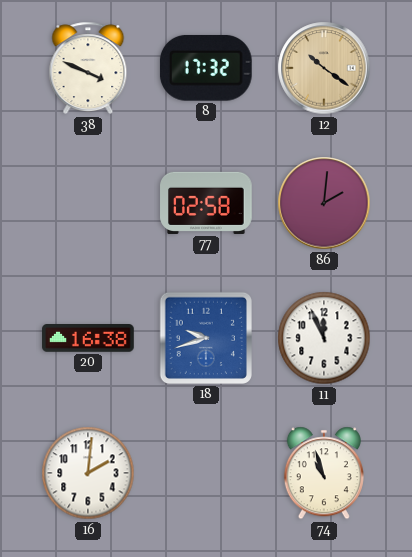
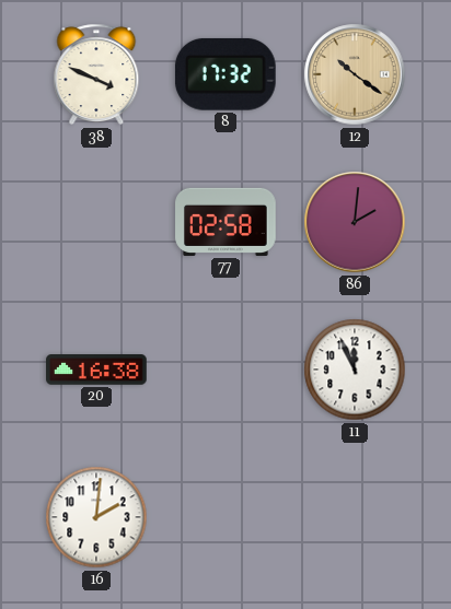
18: 9:42 -> none (206, 338)
74: 10:57 -> none (324, 473)
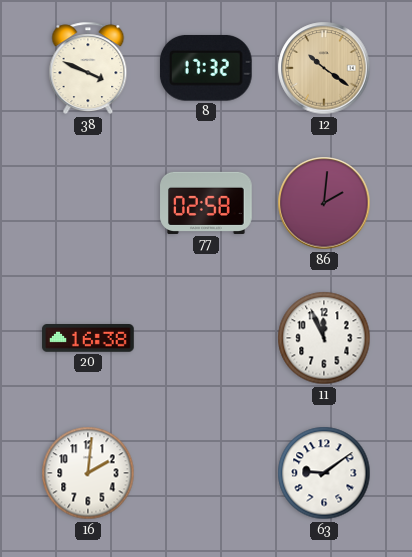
63: none -> 9:09 (324, 473)
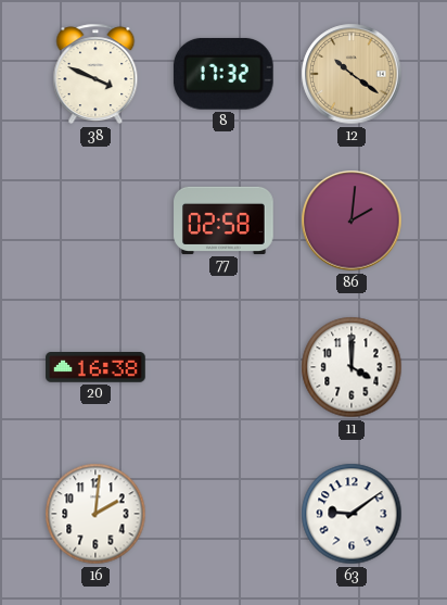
11: 11:56 -> 4:00 (352, 367)
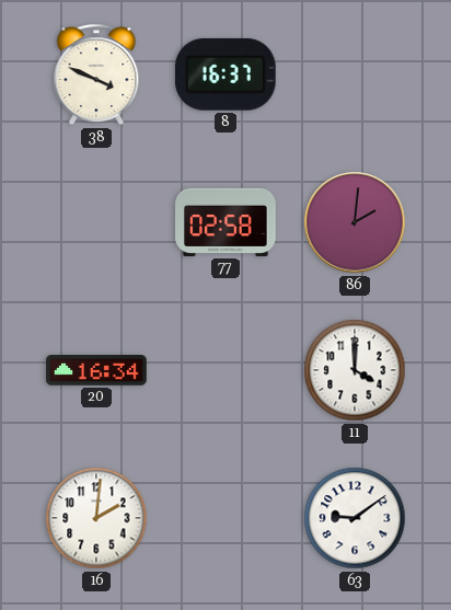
8: 17:32 -> 16:37 (225, 74)
12: 10:21 -> none (352, 74)
20: 16:38 -> 16:34 (96, 371)
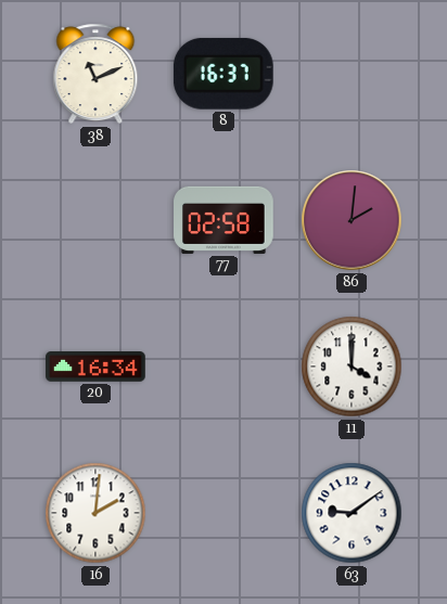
38: 3:49 -> 11:11 (95, 74)
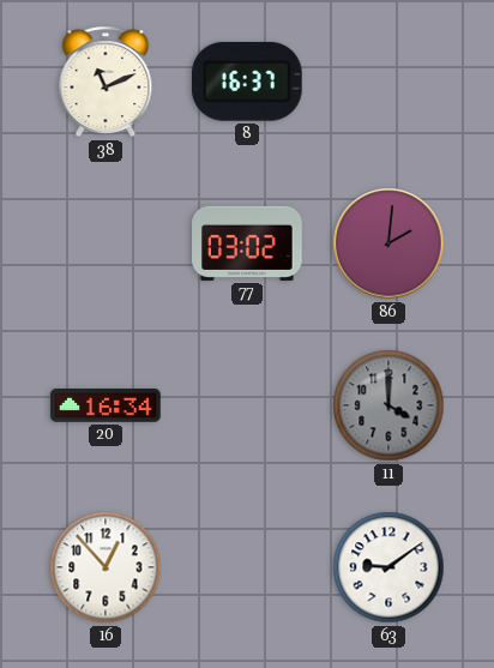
77: 02:58 -> 03:02 (247, 243)
11 dial: white -> grey (388, 405)
16: 2:01 -> 12:53 (106, 567)
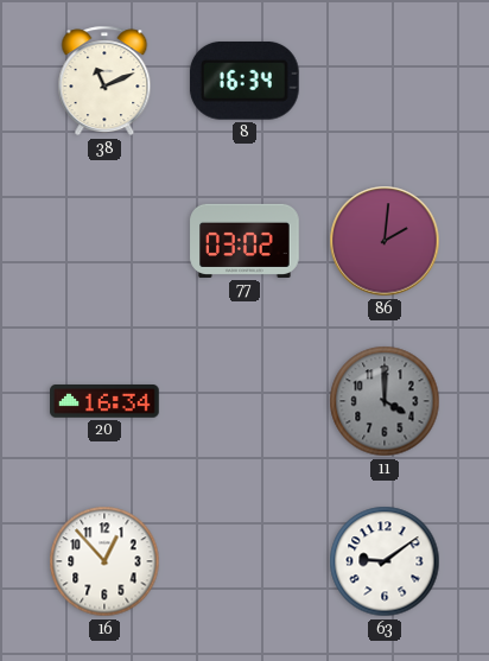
8: 16:37 -> 16:34 (244, 81)
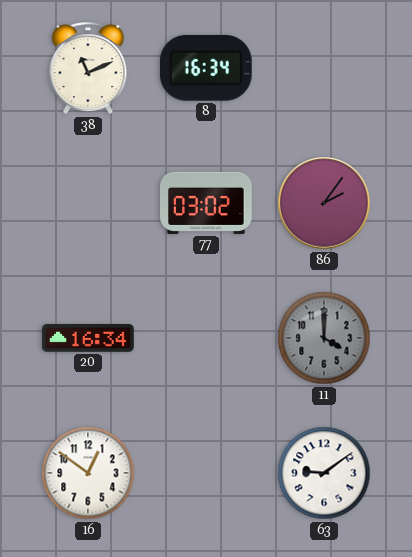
86: 2:01 -> 2:06 (324, 203)
16: 12:53 -> 12:51 (88, 473)
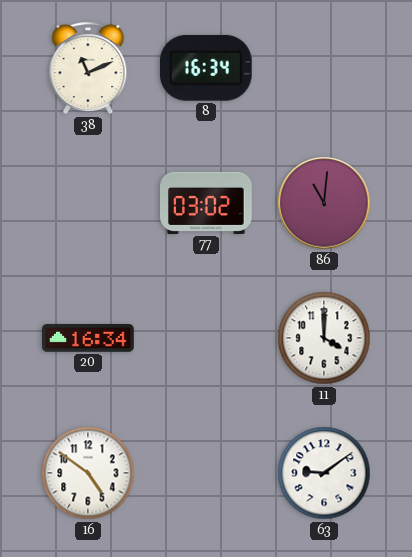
86: 2:06 -> 11:01 (324, 203)
11 dial: grey -> white (324, 338)
16: 12:51 -> 4:51 (88, 473)
